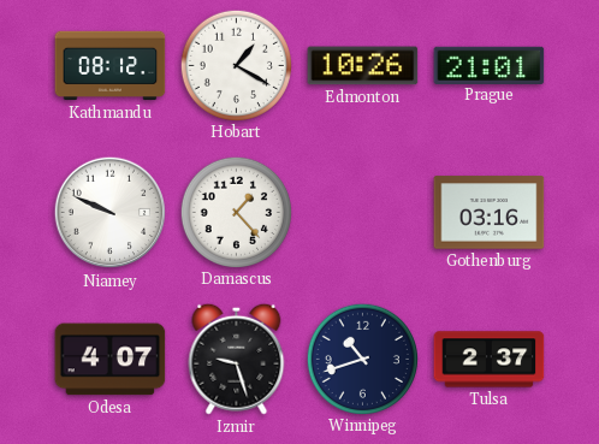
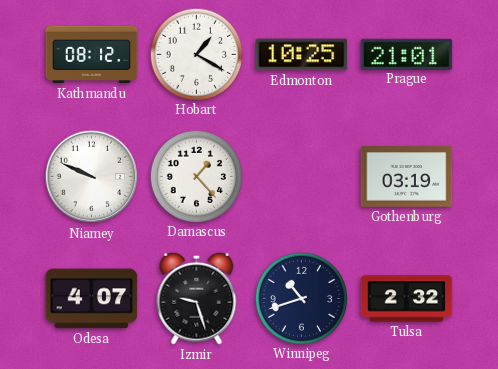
Edmonton: 10:26 -> 10:25 (302, 55)
Gothenburg: 03:16 -> 03:19 (407, 177)
Tulsa: 2:37 -> 2:32 (407, 299)
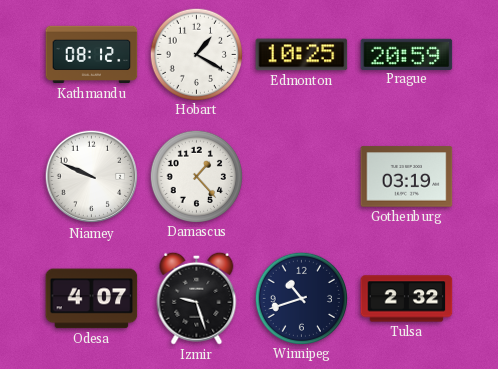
Prague: 21:01 -> 20:59 (407, 54)
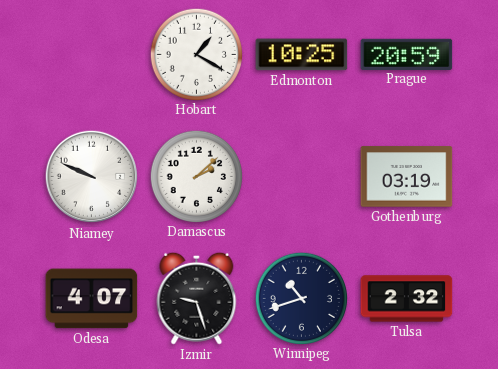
Kathmandu: 08:12 -> none (92, 55)
Damascus: 1:23 -> 2:08 (196, 176)
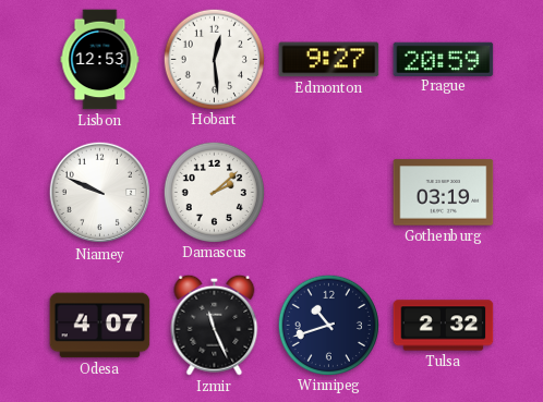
Lisbon: none -> 12:53 (100, 60)
Hobart: 1:20 -> 12:29 (214, 59)
Edmonton: 10:25 -> 9:27 (329, 60)
Izmir: 9:27 -> 11:26 (215, 325)
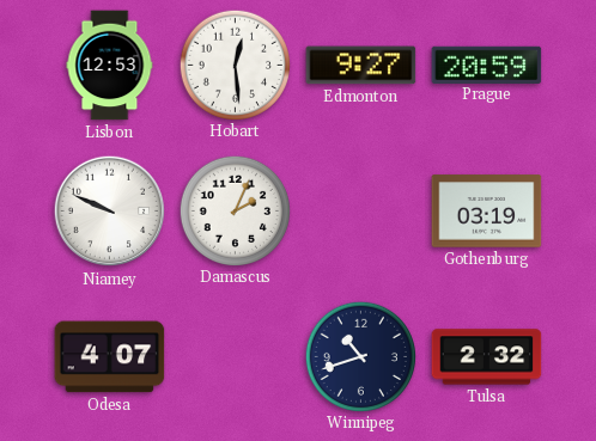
Damascus: 2:08 -> 2:04 (235, 210)
Izmir: 11:26 -> none (215, 325)
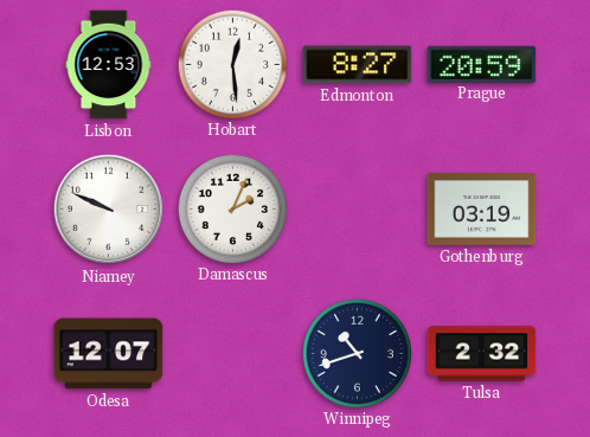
Edmonton: 9:27 -> 8:27 (358, 65)
Odesa: 4:07 -> 12:07 (109, 354)
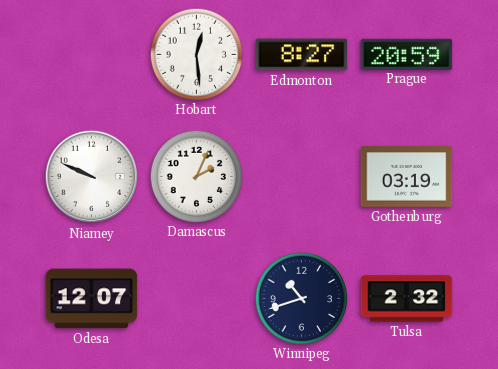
Lisbon: 12:53 -> none (109, 65)
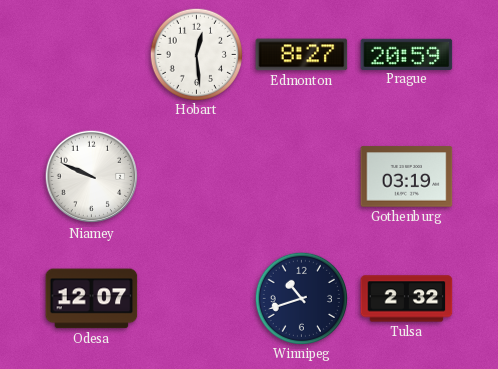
Damascus: 2:04 -> none (196, 176)
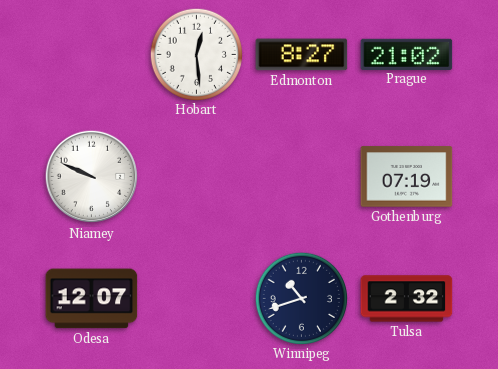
Prague: 20:59 -> 21:02 (407, 54)
Gothenburg: 03:19 -> 07:19 (407, 177)
